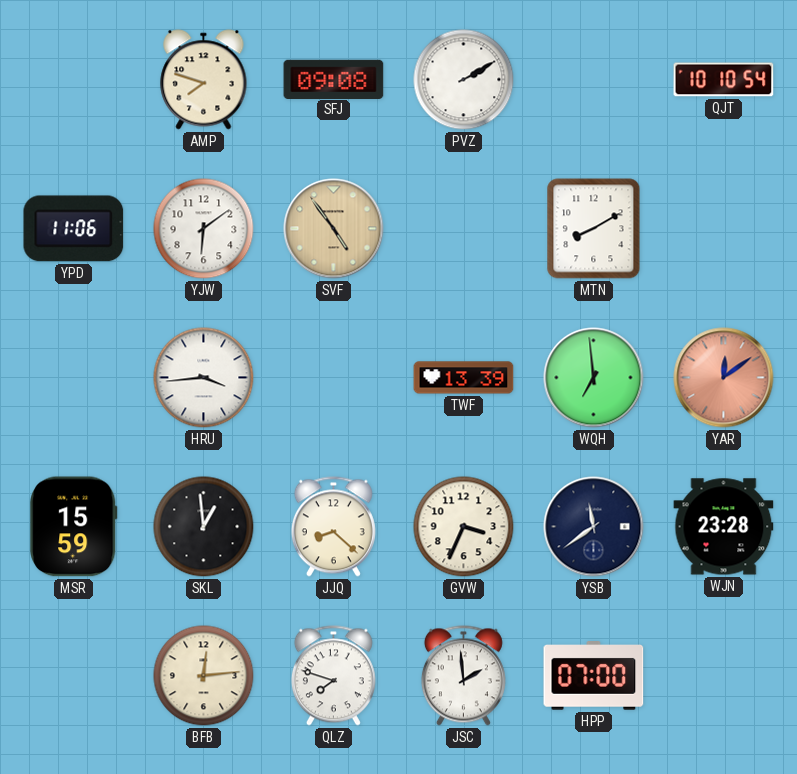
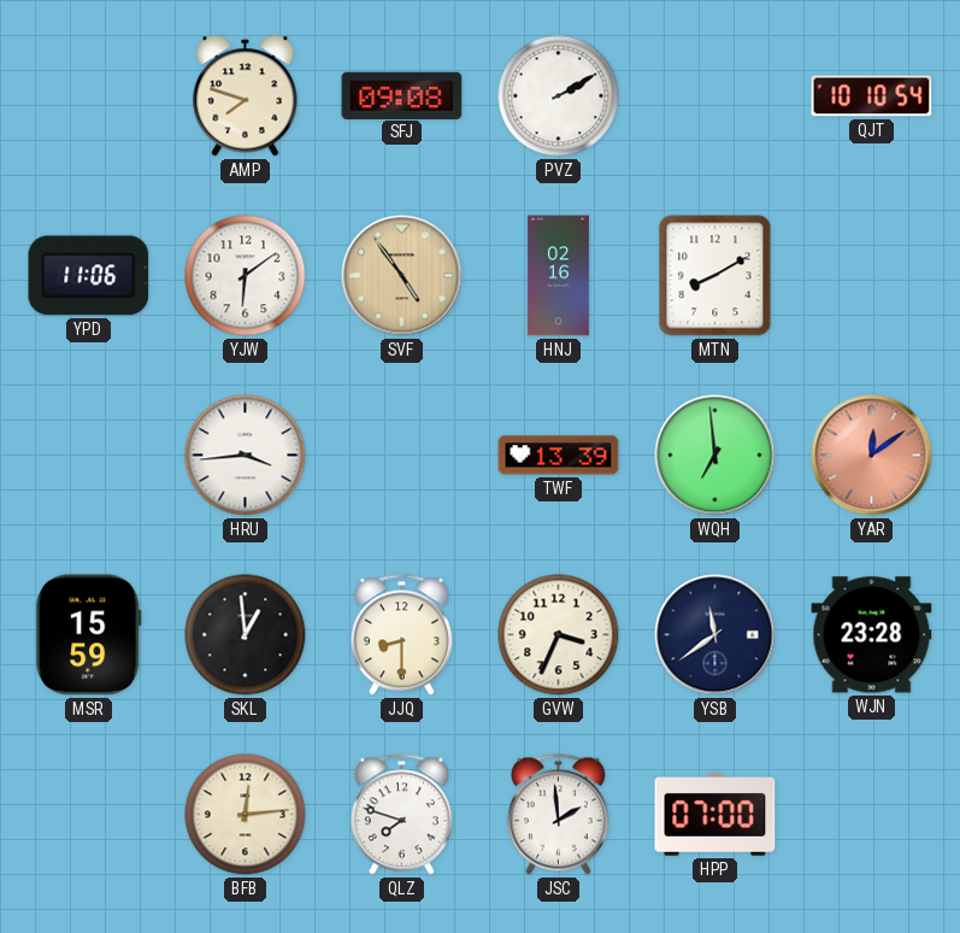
HNJ: none -> 02:16 (558, 276)
JJQ: 8:22 -> 8:30 (401, 635)
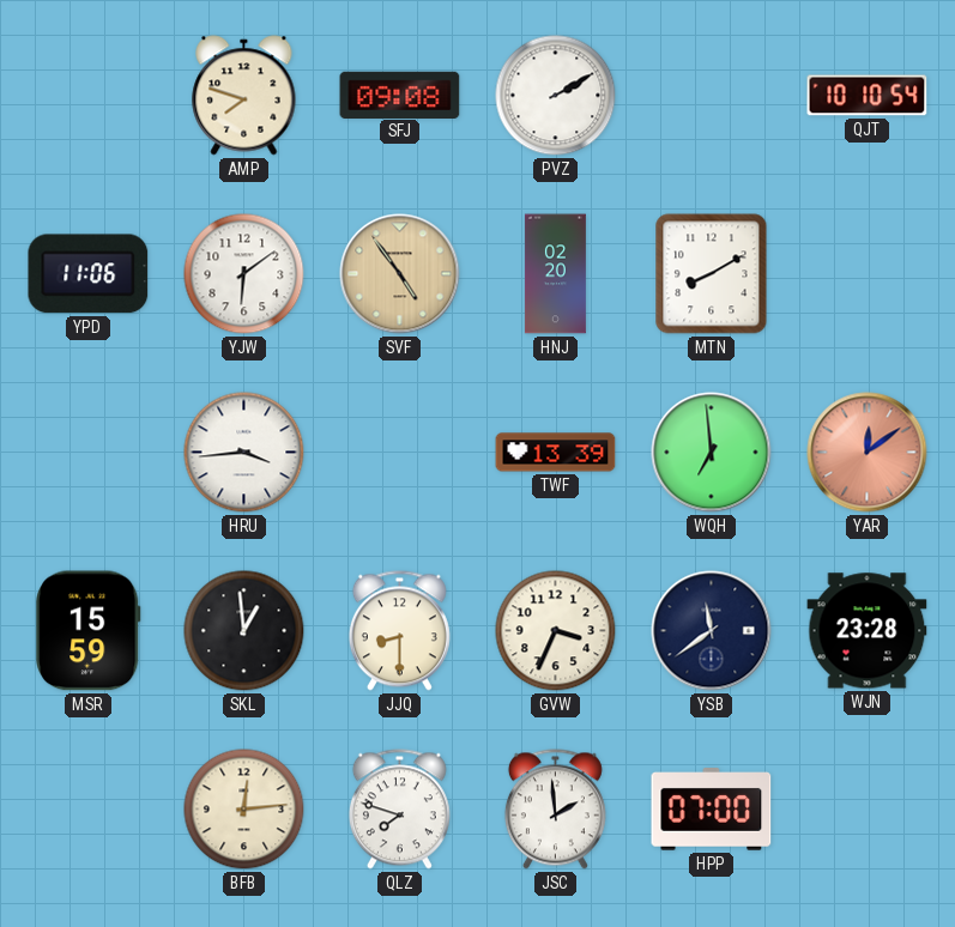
HNJ: 02:16 -> 02:20 (555, 274)
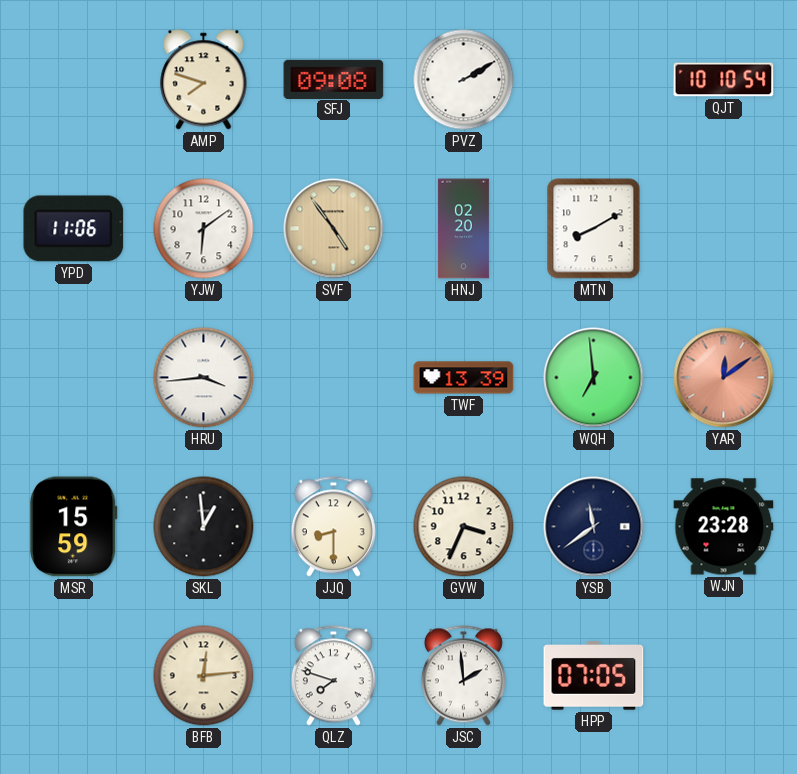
HPP: 07:00 -> 07:05 (594, 676)
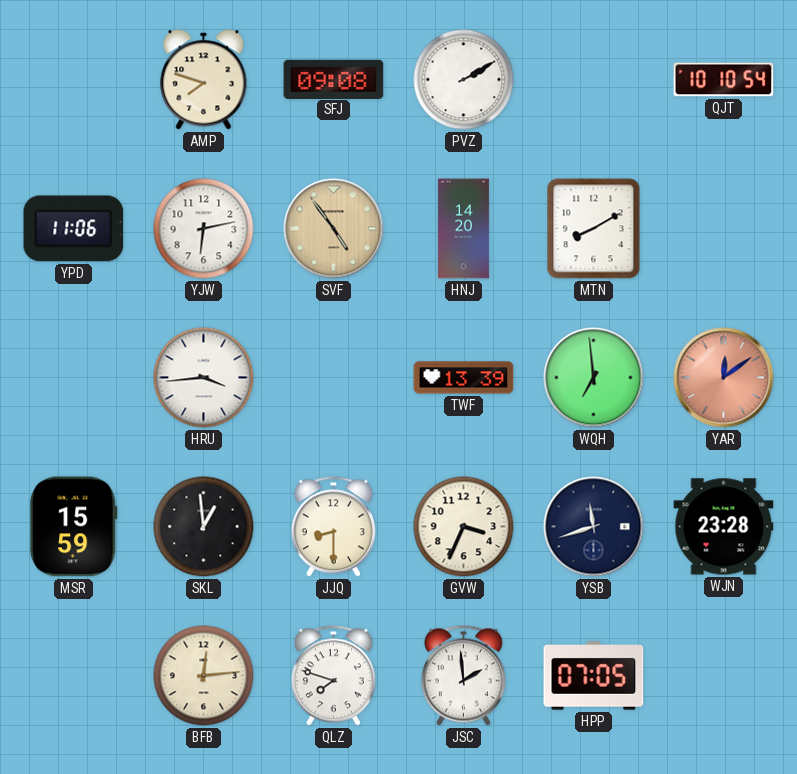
YJW: 6:09 -> 6:13 (204, 229)
HNJ: 02:20 -> 14:20 (463, 229)
YSB: 11:39 -> 11:42 (594, 527)
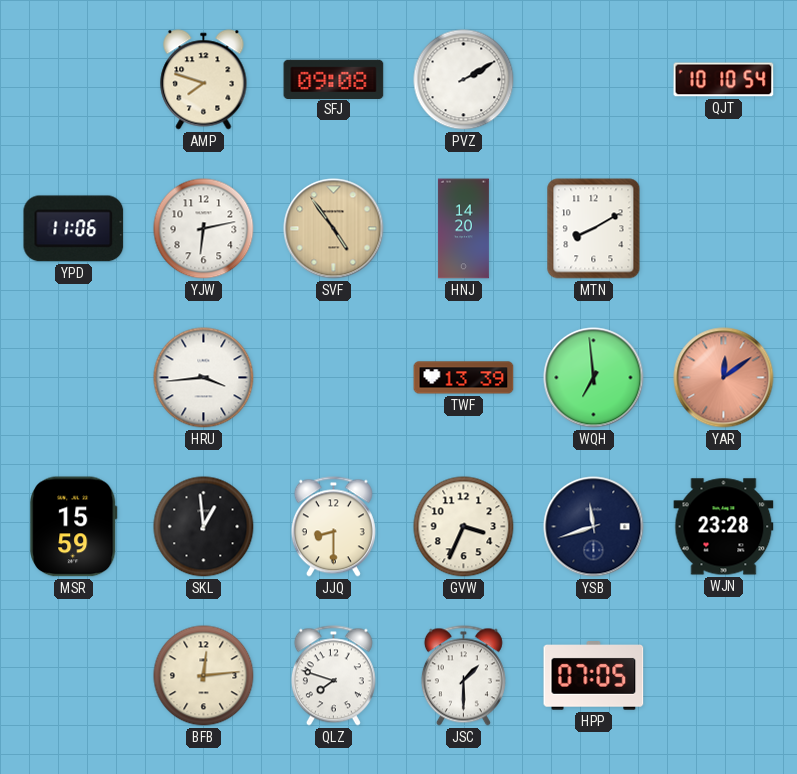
JSC: 1:59 -> 1:30 (463, 676)
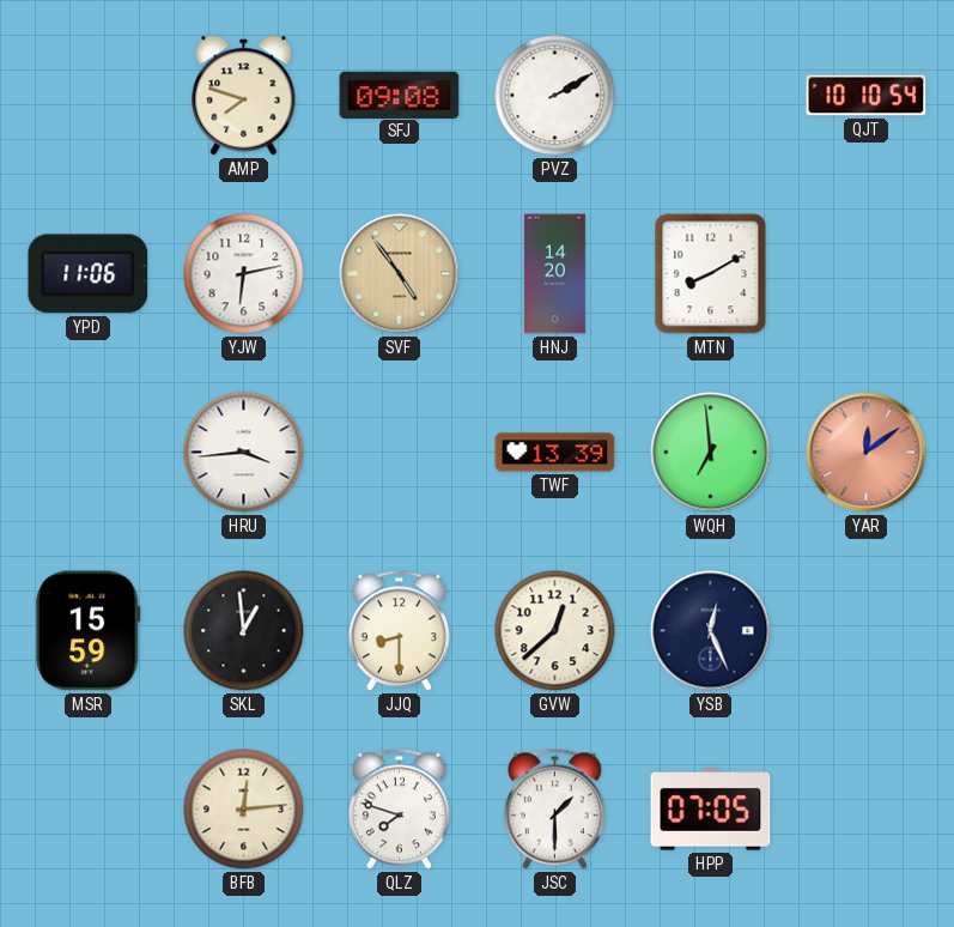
GVW: 3:34 -> 12:38 (555, 631)
YSB: 11:42 -> 12:26 (711, 631)
WJN: 23:28 -> none (724, 527)
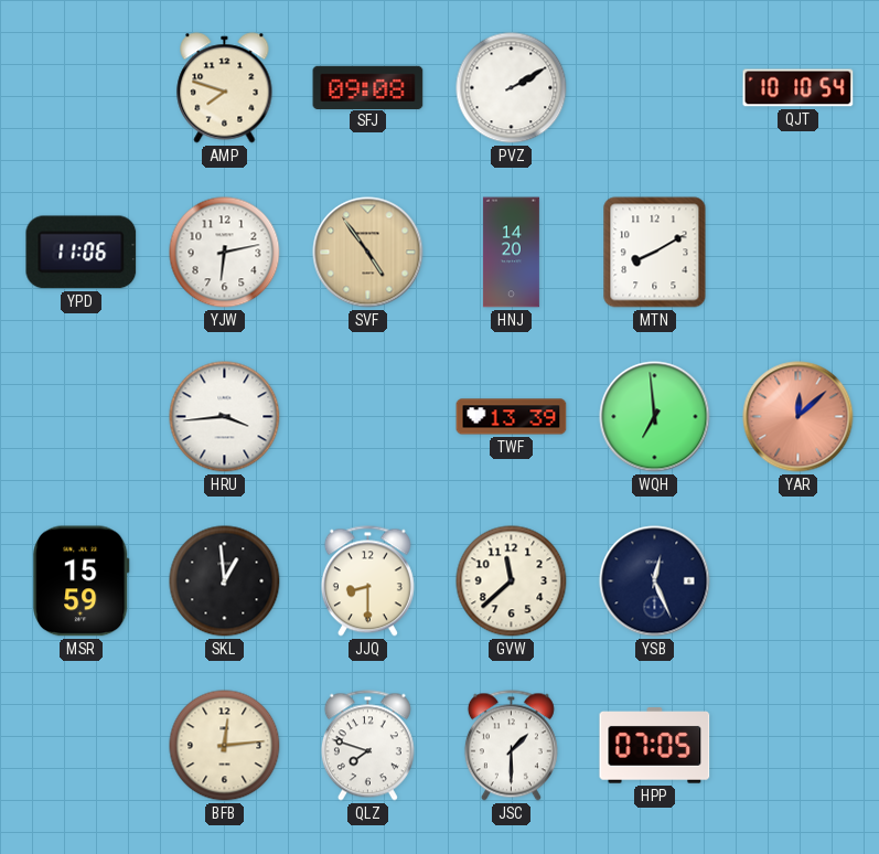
YAR: 12:09 -> 12:08 (798, 417)
GVW: 12:38 -> 11:38 (512, 581)
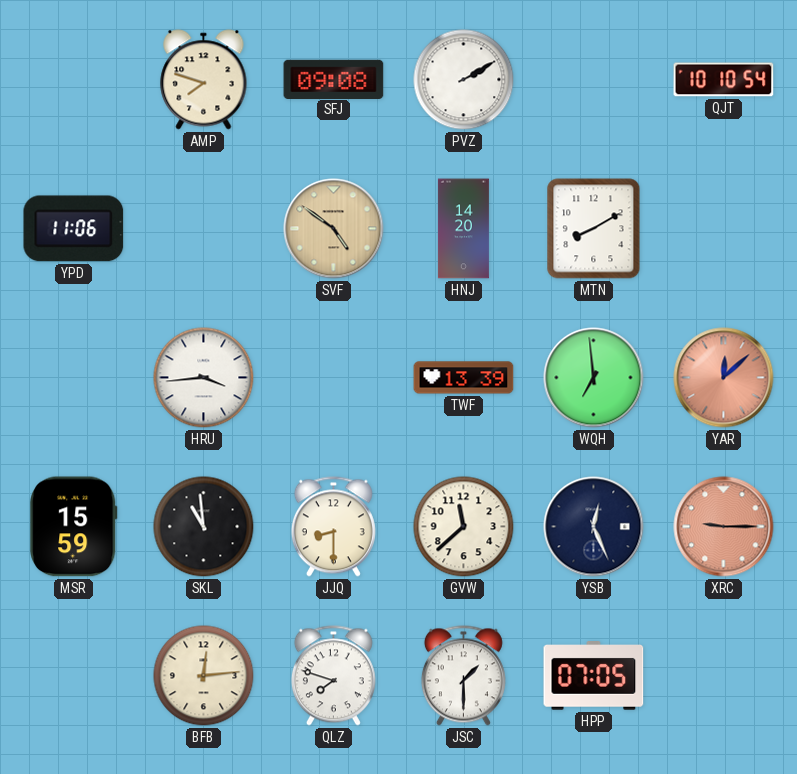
YJW: 6:13 -> none (225, 253)
SVF: 4:54 -> 4:51 (334, 229)
SKL: 12:59 -> 10:59 (204, 527)
XRC: none -> 9:15 (724, 527)
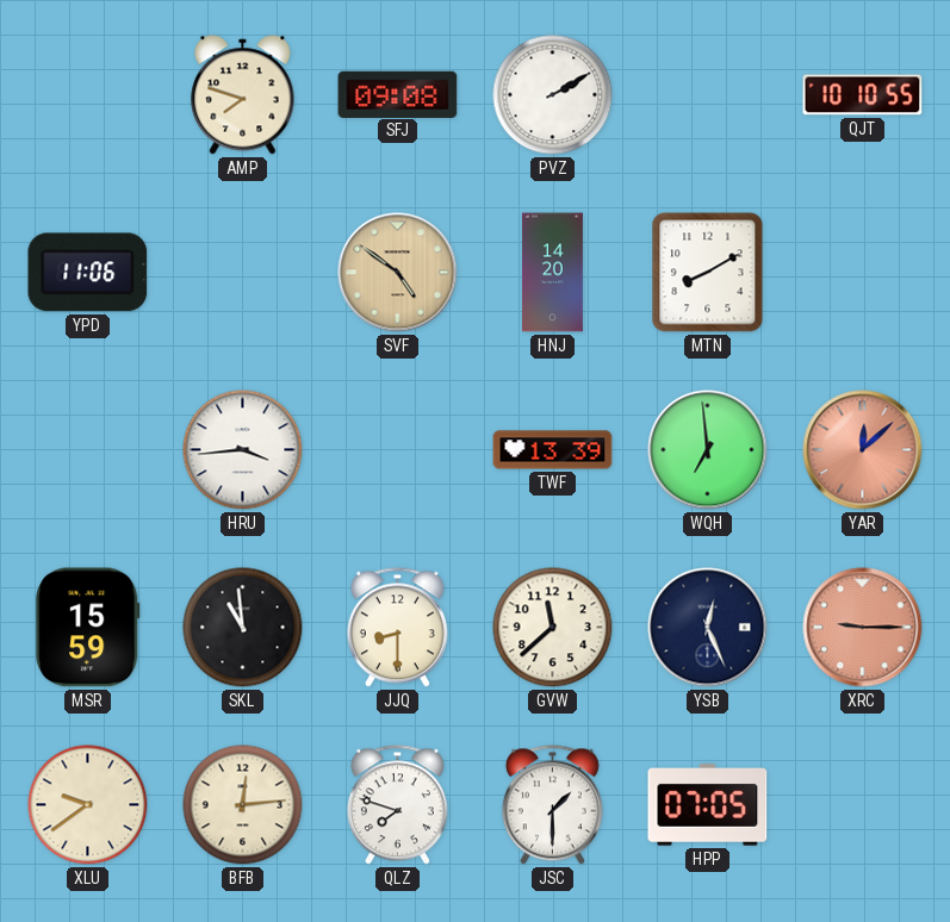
QJT: 10:10:54 -> 10:10:55 (863, 95)
XLU: none -> 9:39 (88, 805)
